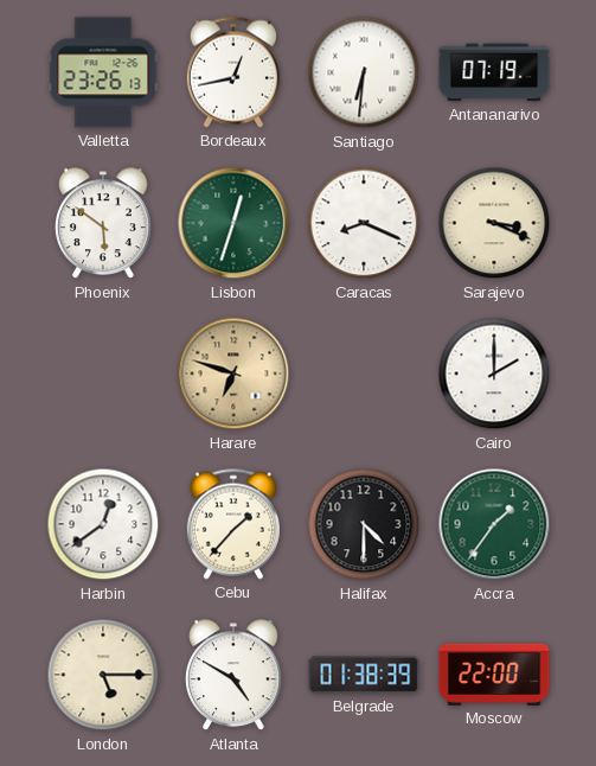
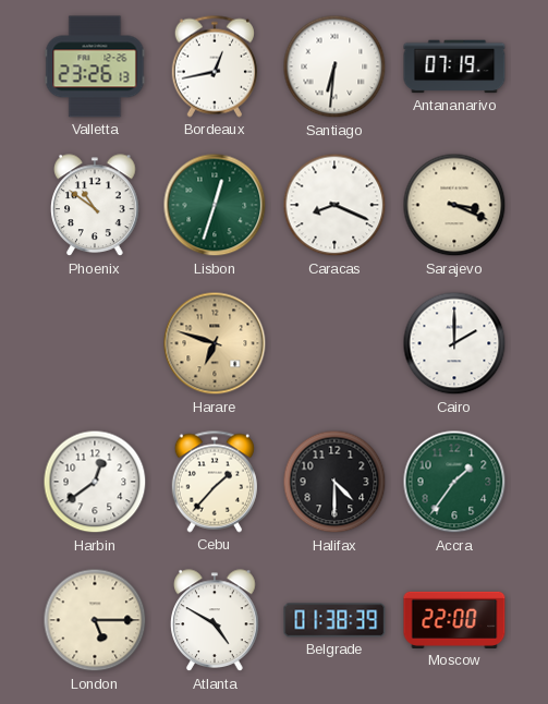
Phoenix: 5:51 -> 10:51 (95, 206)
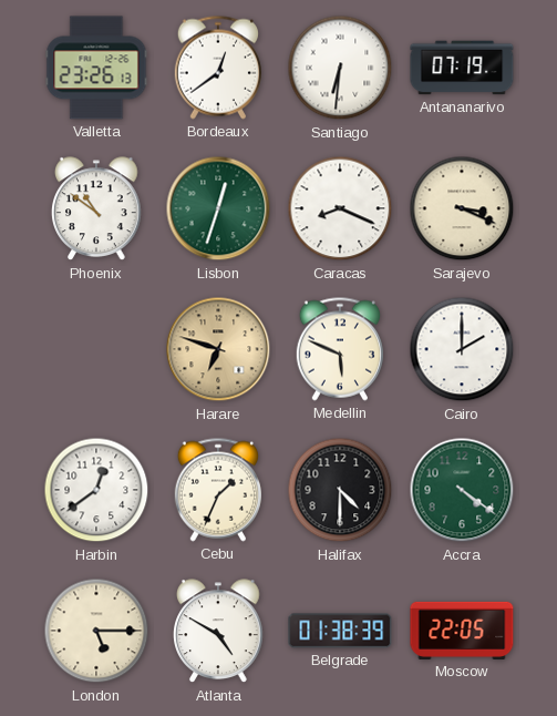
Bordeaux: 12:43 -> 12:39 (218, 68)
Medellin: none -> 5:49 (340, 349)
Cebu: 1:37 -> 1:34 (218, 490)
Accra: 1:36 -> 4:21 (462, 490)
Moscow: 22:00 -> 22:05 (462, 631)
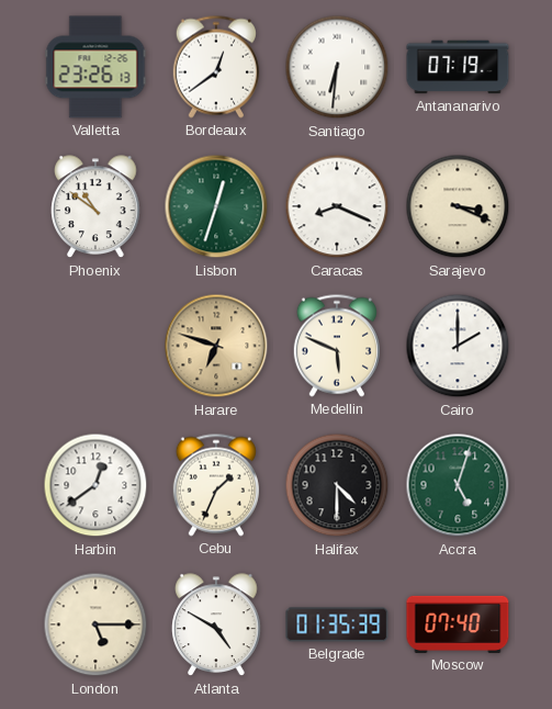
Accra: 4:21 -> 5:03 (458, 485)
Belgrade: 01:38 -> 01:35 (337, 624)
Moscow: 22:05 -> 07:40 (458, 624)
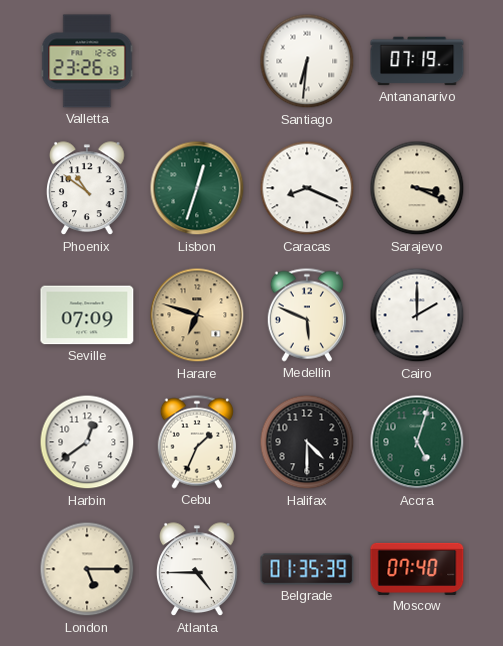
Bordeaux: 12:39 -> none (216, 67)
Seville: none -> 07:09 (87, 315)
Atlanta: 4:50 -> 4:45 (197, 570)
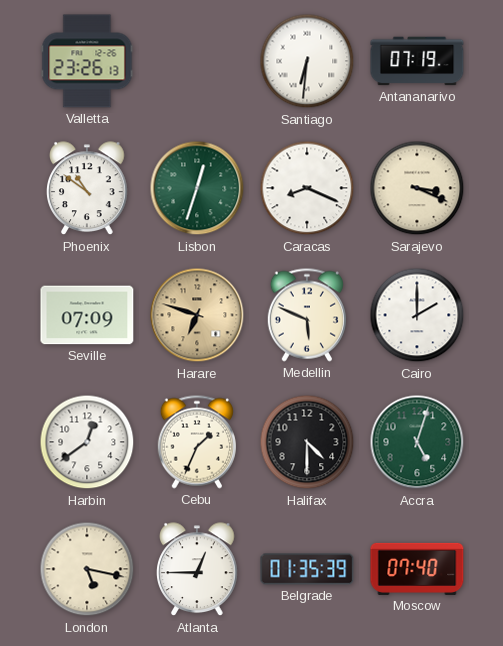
London: 5:15 -> 5:17 (87, 569)
Atlanta: 4:45 -> 12:45 (197, 570)
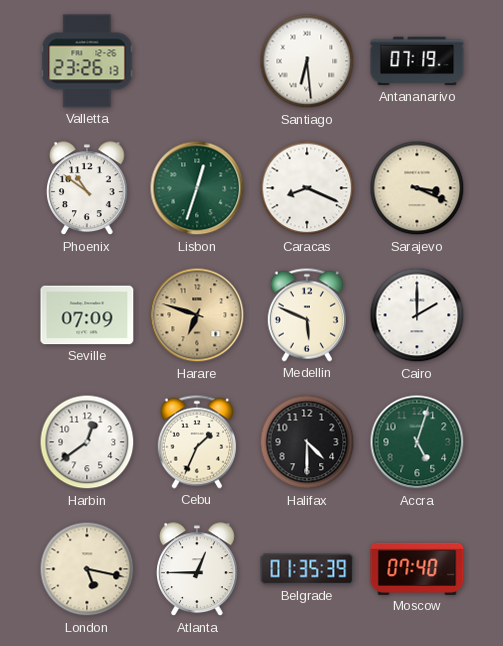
Santiago: 6:31 -> 6:29 (307, 61)
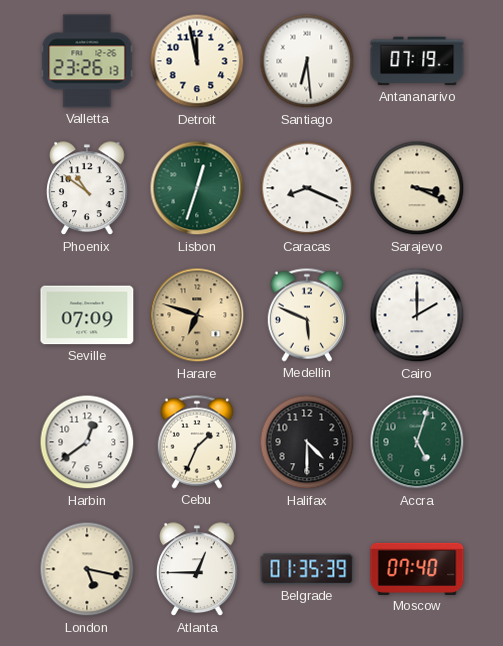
Detroit: none -> 11:58 (197, 61)
